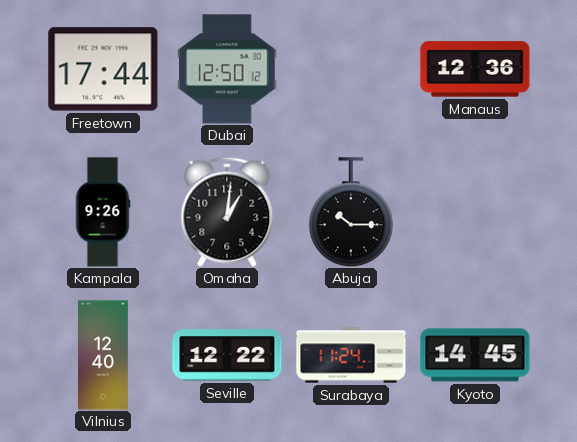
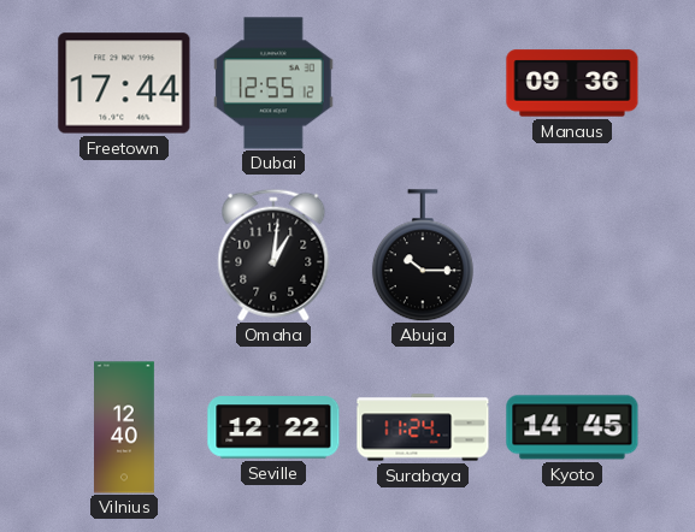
Dubai: 12:50 -> 12:55 (273, 83)
Manaus: 12:36 -> 09:36 (572, 83)
Kampala: 9:26 -> none (103, 212)
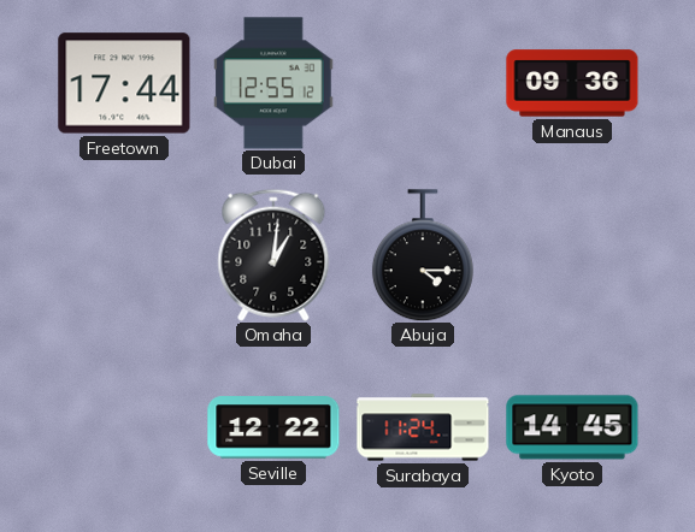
Abuja: 10:15 -> 4:15 (423, 255)
Vilnius: 12:40 -> none (125, 427)
